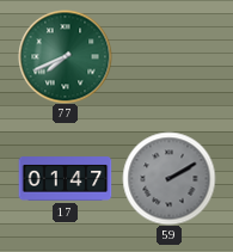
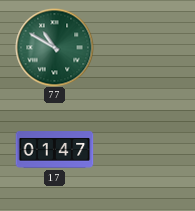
77: 7:41 -> 10:50 (54, 47)
59: 2:10 -> none (168, 178)
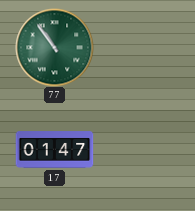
77: 10:50 -> 10:54 (54, 47)
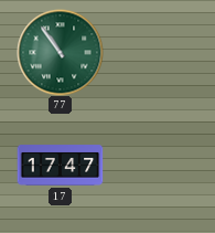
17: 01:47 -> 17:47 (60, 166)
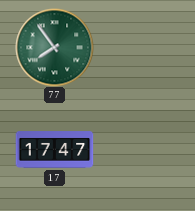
77: 10:54 -> 7:54 (54, 47)
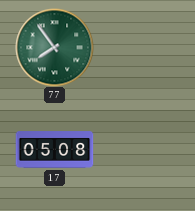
17: 17:47 -> 05:08 (54, 150)
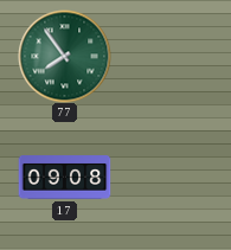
17: 05:08 -> 09:08 (64, 178)
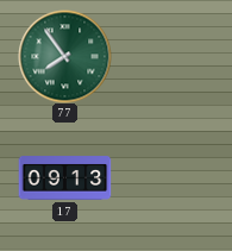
17: 09:08 -> 09:13 (64, 178)
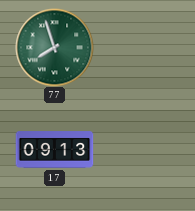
77: 7:54 -> 7:57 (54, 47)
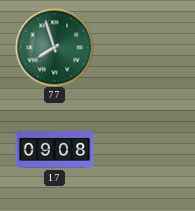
17: 09:13 -> 09:08 (54, 150)
